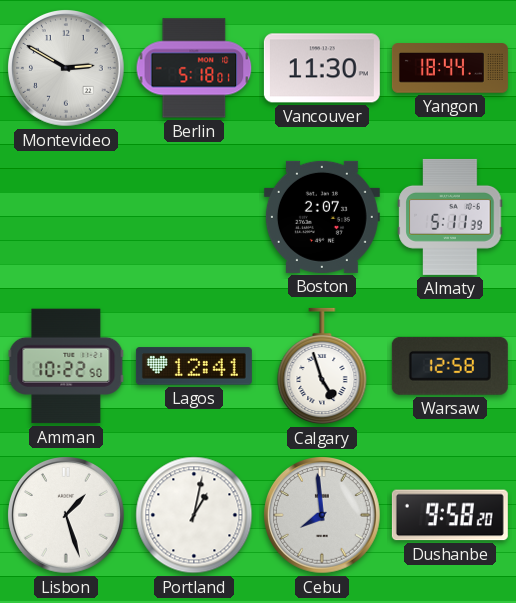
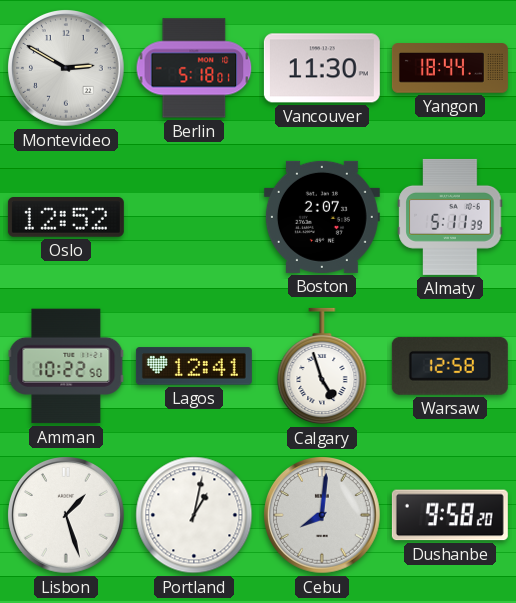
Oslo: none -> 12:52 (66, 218)
Cebu: 7:59 -> 8:01 (323, 516)
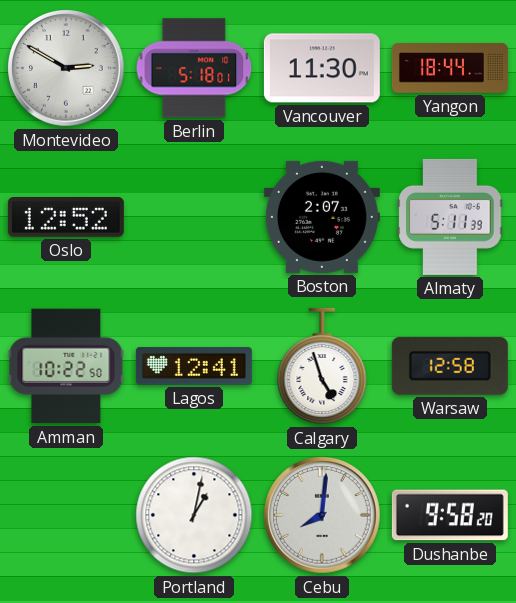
Lisbon: 1:27 -> none (67, 516)
